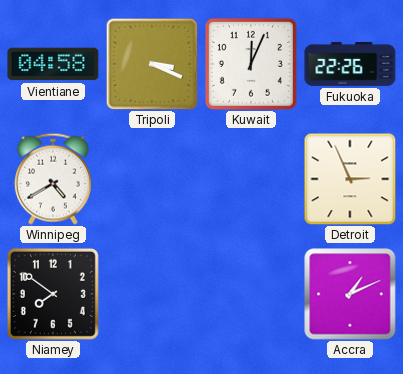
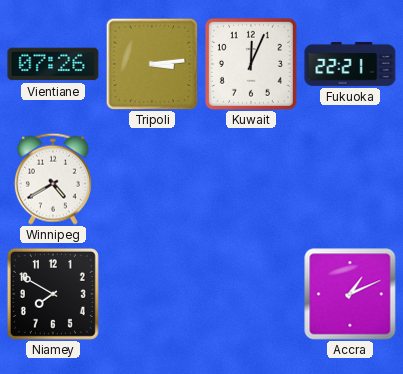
Vientiane: 04:58 -> 07:26 (53, 64)
Tripoli: 3:19 -> 3:14 (152, 64)
Fukuoka: 22:26 -> 22:21 (350, 64)
Detroit: 2:56 -> none (350, 179)
Niamey: 7:51 -> 7:50 (53, 294)
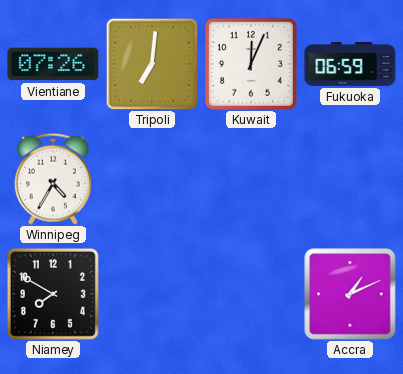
Tripoli: 3:14 -> 7:01 (152, 64)
Fukuoka: 22:21 -> 06:59 (350, 64)
Winnipeg: 4:40 -> 4:35 (53, 179)
